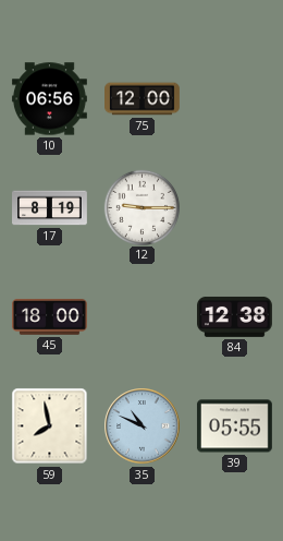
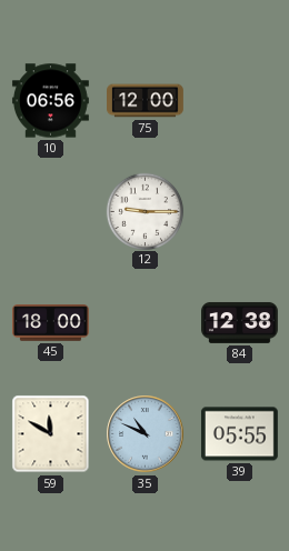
17: 8:19 -> none (50, 208)
59: 7:58 -> 11:50 (51, 434)
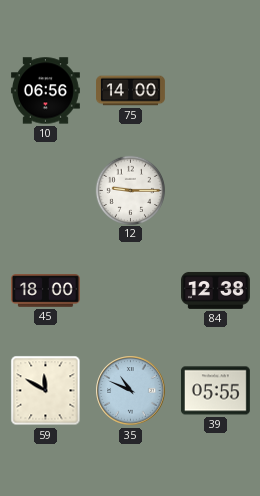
75: 12:00 -> 14:00 (131, 91)
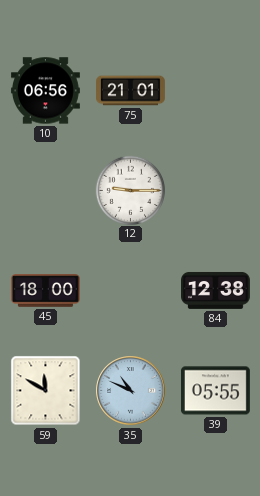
75: 14:00 -> 21:01 (131, 91)
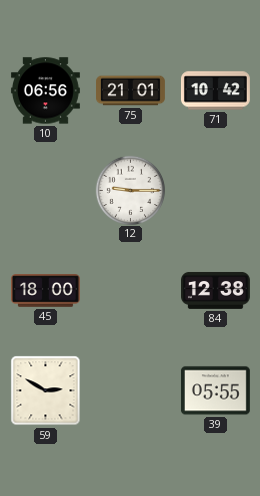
71: none -> 10:42 (215, 91)
59: 11:50 -> 2:50 (46, 391)
35: 10:49 -> none (131, 391)
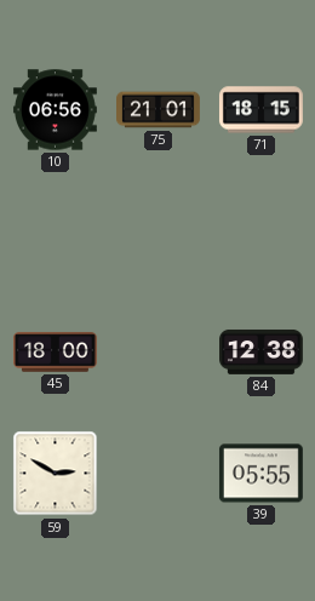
71: 10:42 -> 18:15 (260, 110)
12: 9:15 -> none (130, 190)
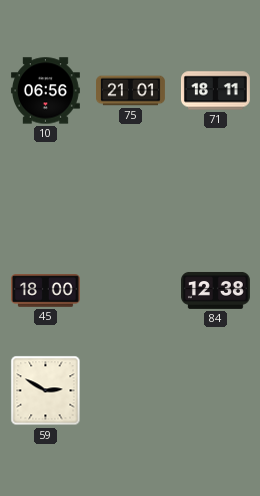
71: 18:15 -> 18:11 (215, 91)
39: 05:55 -> none (260, 474)
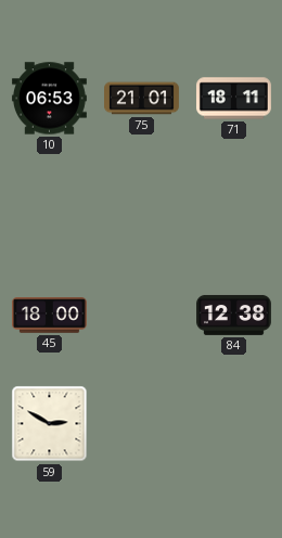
10: 06:56 -> 06:53 (50, 99)
